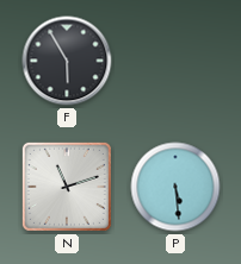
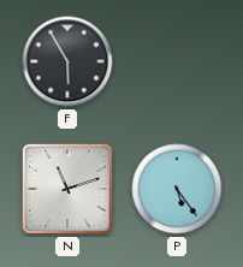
P: 5:29 -> 5:24 (177, 189)
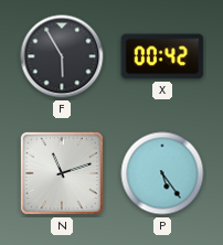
X: none -> 00:42 (162, 56)
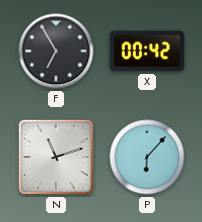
F: 5:55 -> 6:55 (56, 51)
P: 5:24 -> 6:07 (147, 157)
